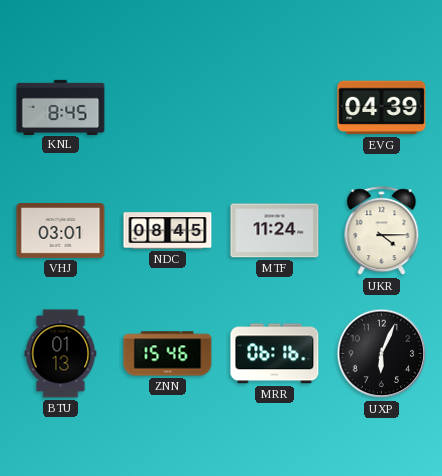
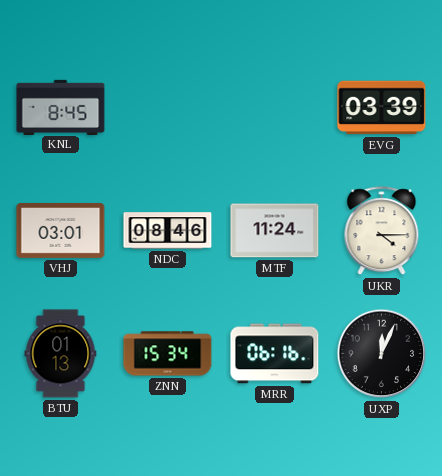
EVG: 04:39 -> 03:39 (382, 108)
NDC: 08:45 -> 08:46 (168, 231)
ZNN: 15:46 -> 15:34 (168, 354)
UXP: 6:04 -> 12:04 (382, 354)
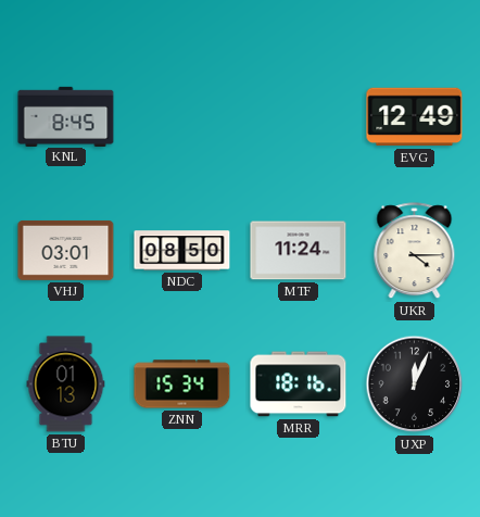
EVG: 03:39 -> 12:49 (415, 117)
NDC: 08:46 -> 08:50 (182, 251)
MRR: 06:16 -> 18:16 (299, 384)
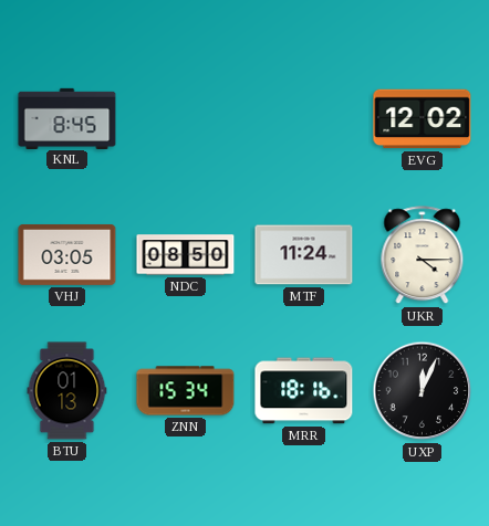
EVG: 12:49 -> 12:02 (423, 119)
VHJ: 03:01 -> 03:05 (67, 254)
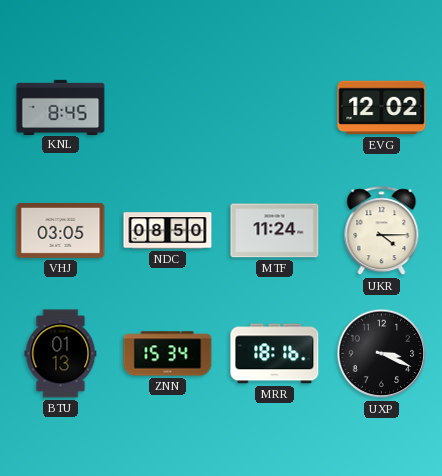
UXP: 12:04 -> 3:19 (382, 354)
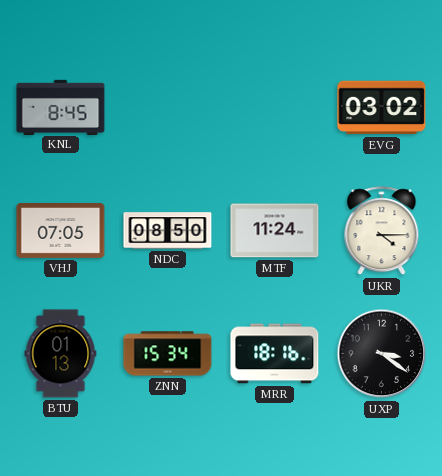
EVG: 12:02 -> 03:02 (382, 108)
VHJ: 03:05 -> 07:05 (61, 230)
UXP: 3:19 -> 3:21 (382, 354)
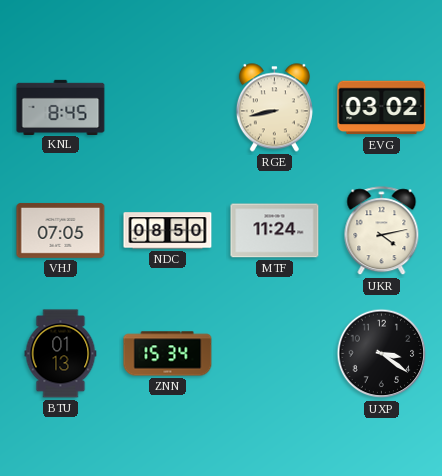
RGE: none -> 8:43 (274, 108)
UKR: 4:15 -> 4:13 (382, 231)
MRR: 18:16 -> none (275, 354)
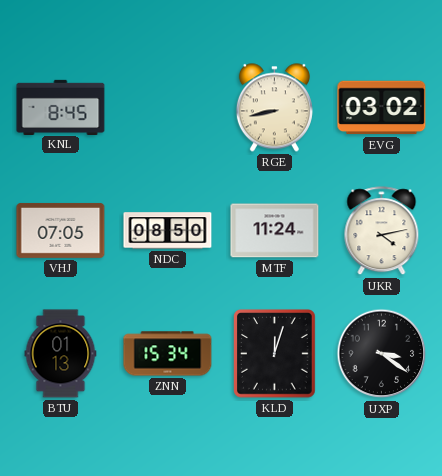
KLD: none -> 12:03 (275, 354)
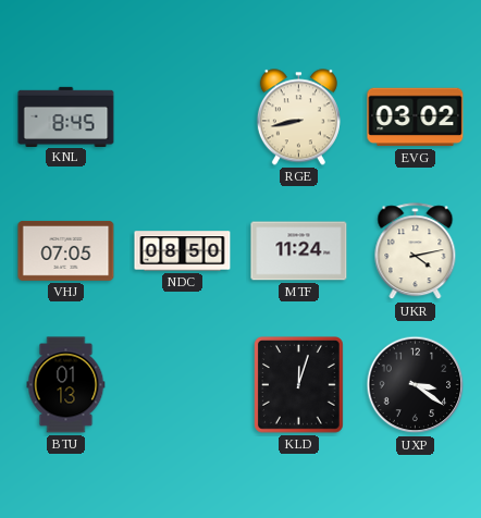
ZNN: 15:34 -> none (168, 354)
